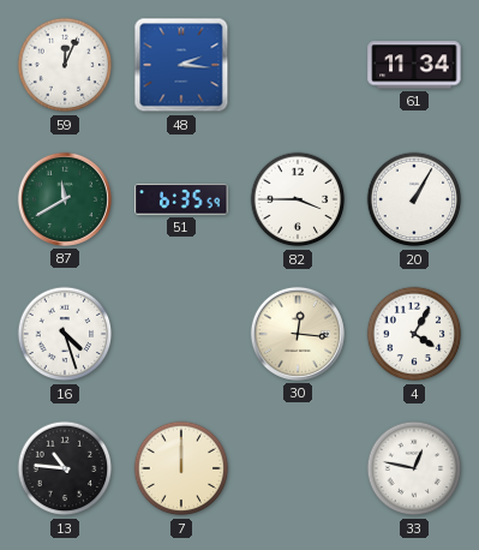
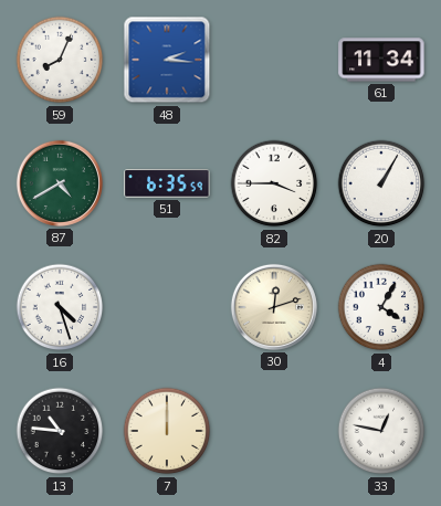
59: 12:04 -> 8:04 (60, 60)
87: 11:40 -> 4:40 (60, 183)
30: 12:16 -> 12:12 (274, 307)
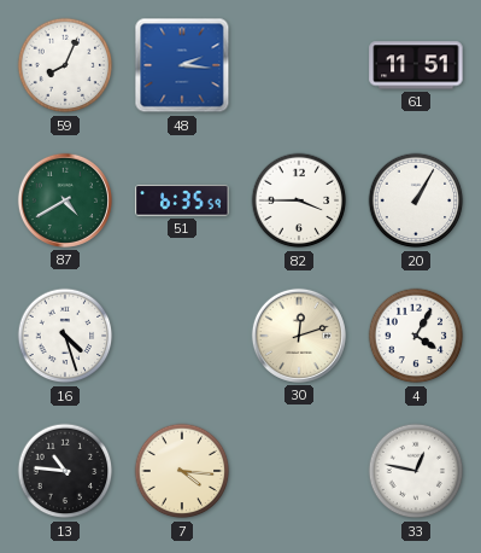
61: 11:34 -> 11:51 (416, 65)
7: 12:00 -> 4:16 (182, 471)
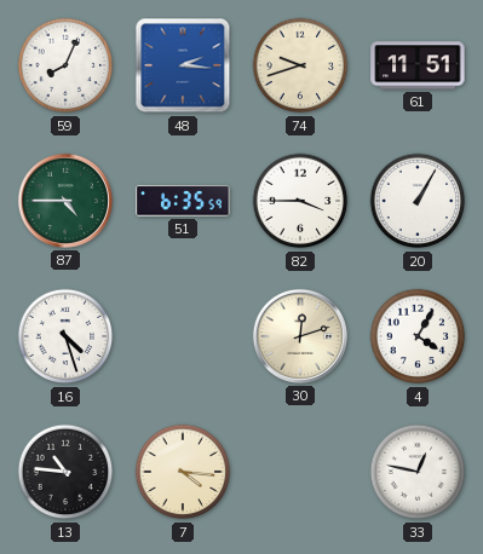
74: none -> 9:42 (300, 65)
87: 4:40 -> 4:45 (65, 201)
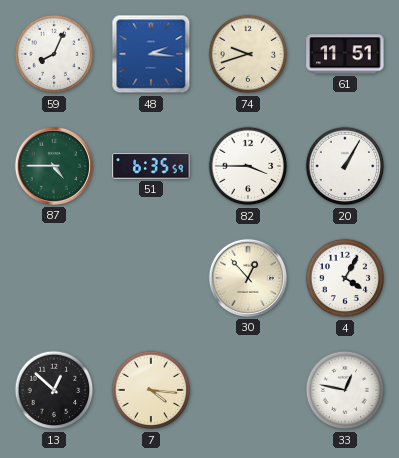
16: 4:27 -> none (65, 336)
30: 12:12 -> 12:53 (248, 278)
13: 10:46 -> 12:52 (54, 390)
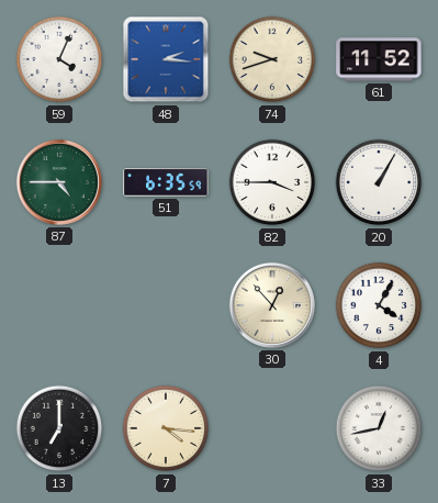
59: 8:04 -> 4:04 (59, 59)
61: 11:51 -> 11:52 (379, 59)
13: 12:52 -> 7:00 (59, 428)
33: 12:47 -> 12:43 (379, 428)
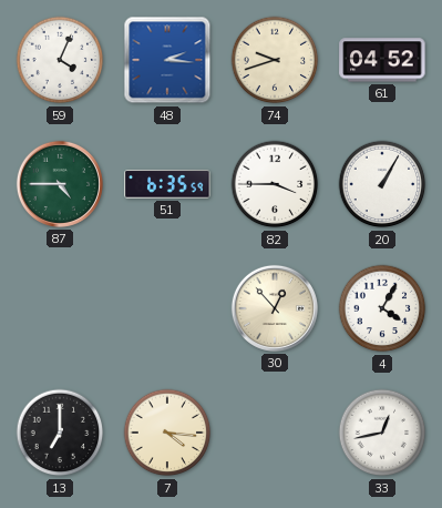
61: 11:52 -> 04:52 (382, 60)
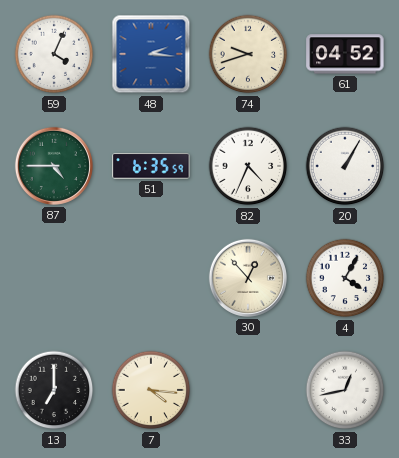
82: 3:45 -> 4:34 (248, 166)
